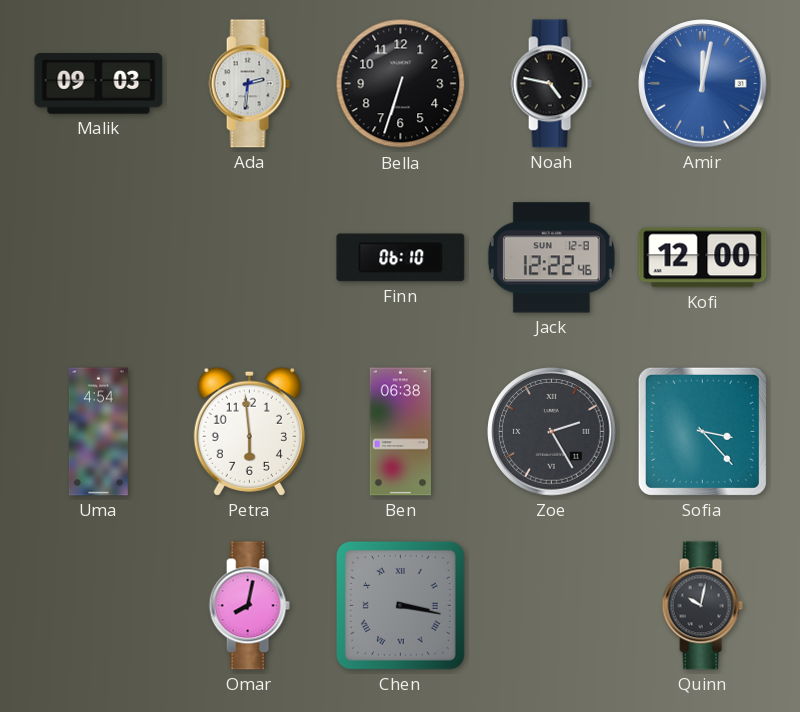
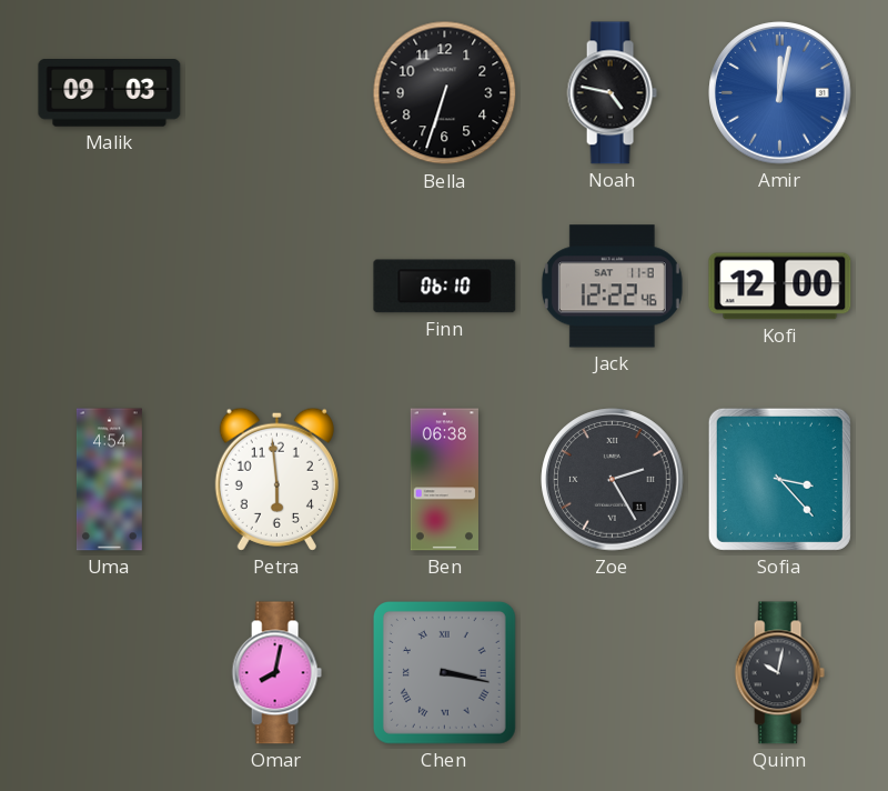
Ada: 2:31 -> none (249, 84)
Jack date: SUN 12-8 -> SAT 11-8 (612, 287)
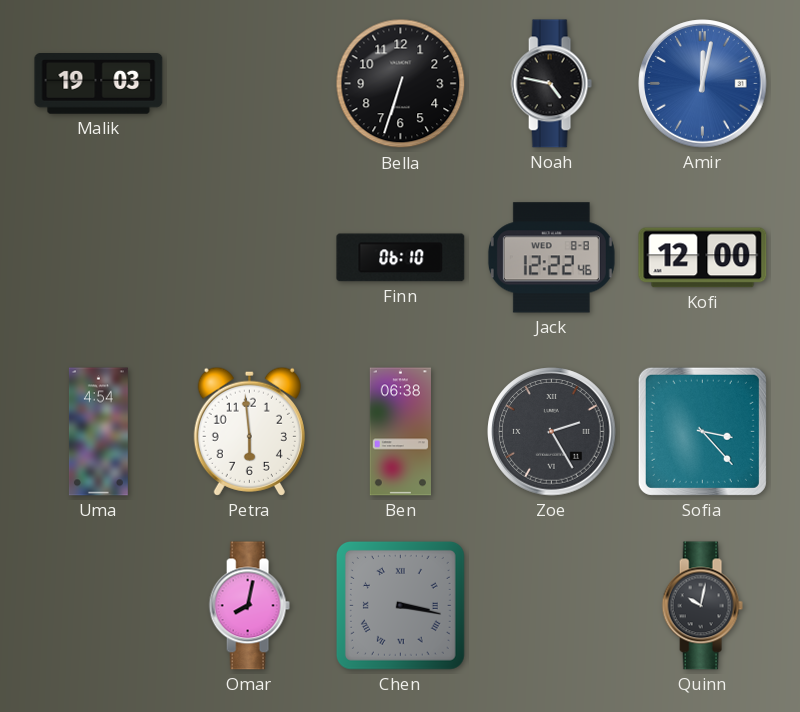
Malik: 09:03 -> 19:03 (99, 84)
Jack date: SAT 11-8 -> WED 8-8 (551, 258)
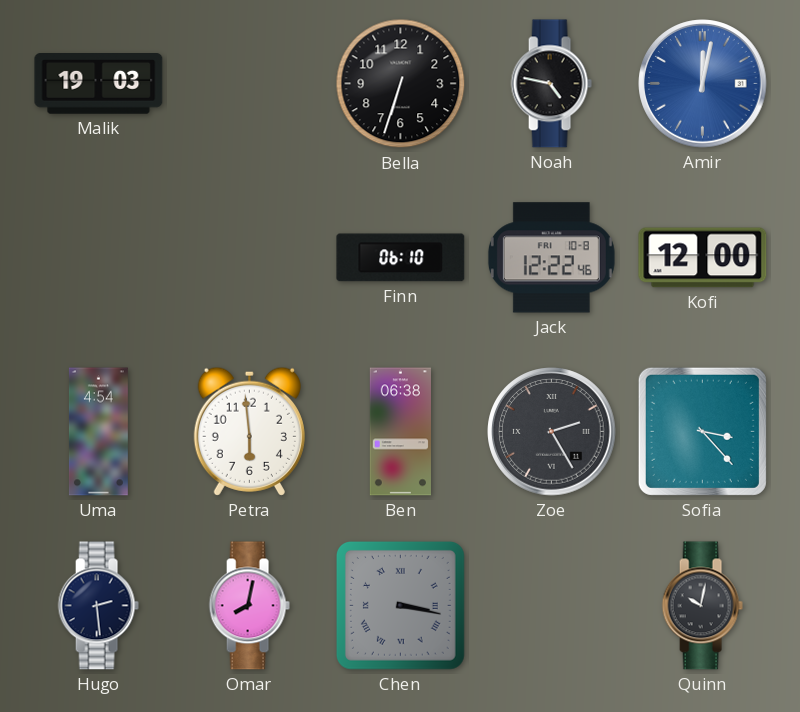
Jack date: WED 8-8 -> FRI 10-8 (551, 258)
Hugo: none -> 2:29 (98, 606)
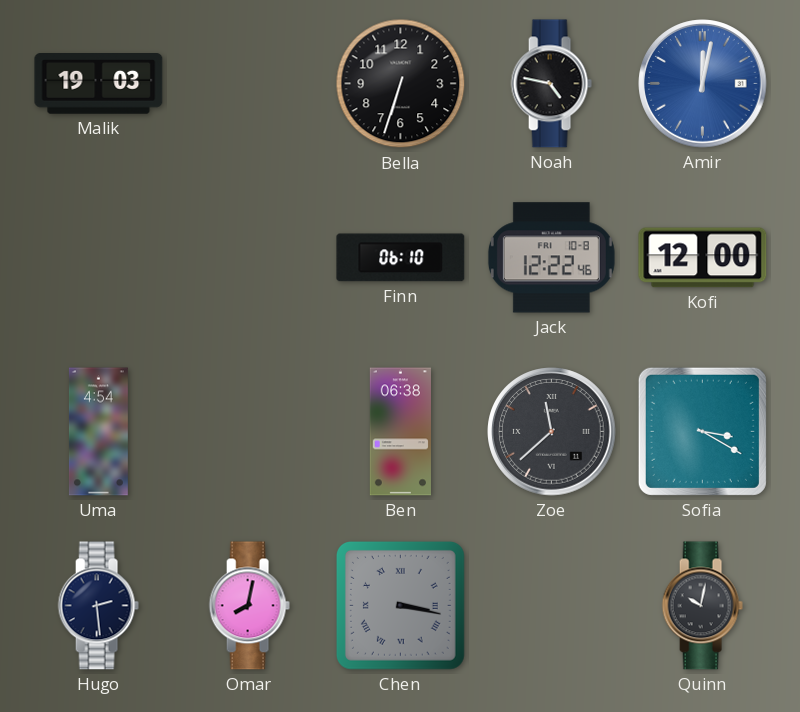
Petra: 5:59 -> none (249, 431)
Zoe: 2:25 -> 11:38 (552, 432)
Sofia: 3:23 -> 3:20 (702, 431)
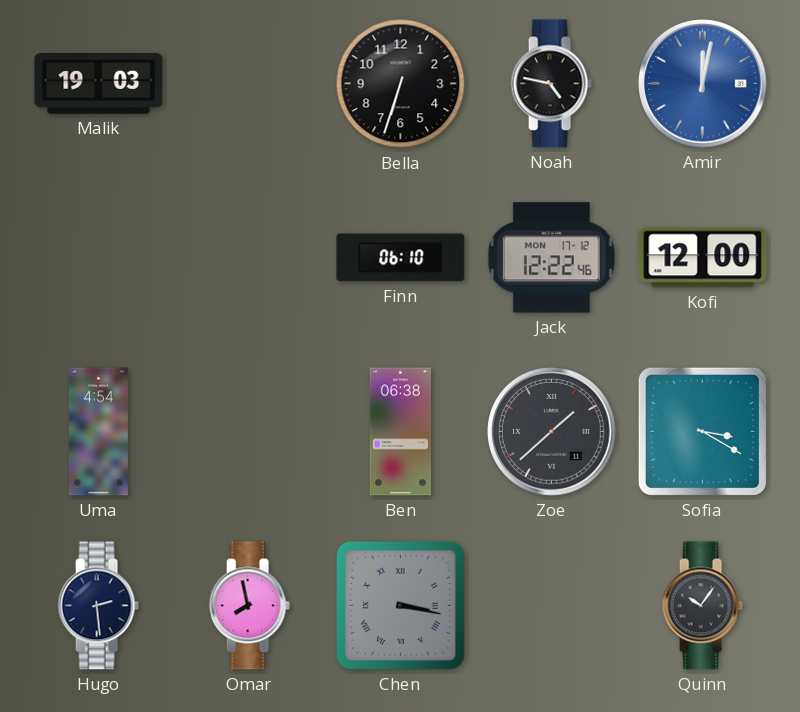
Jack date: FRI 10-8 -> MON 17-12 (551, 258)
Zoe: 11:38 -> 1:38 (552, 432)
Omar: 8:02 -> 7:58 (249, 606)
Quinn: 10:02 -> 10:06 (702, 606)
